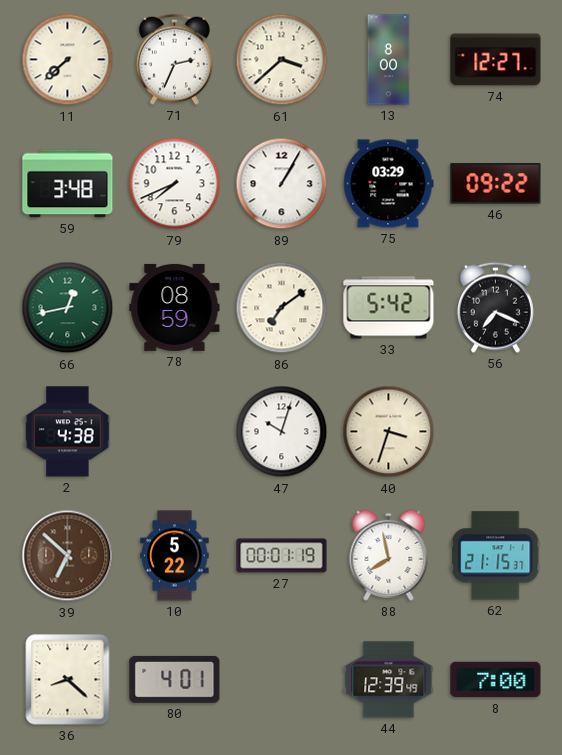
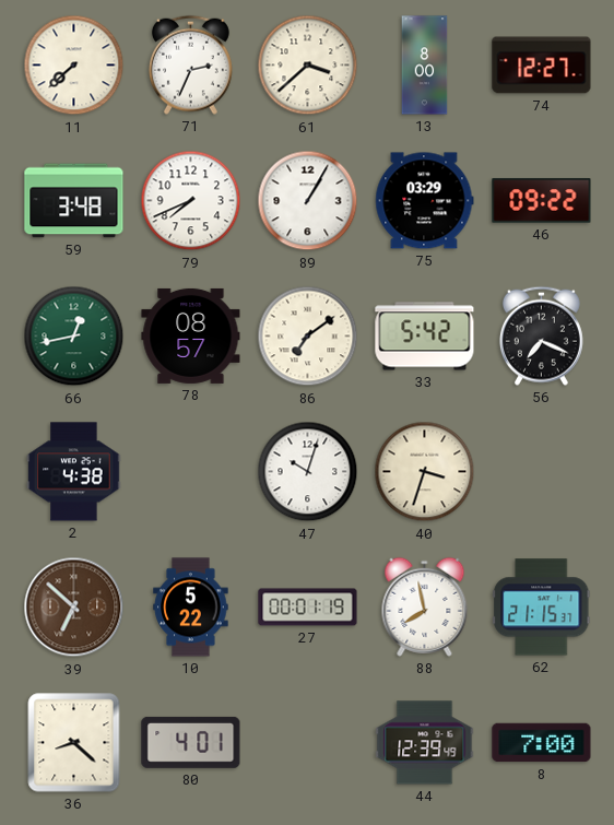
78: 08:59 -> 08:57 (191, 335)
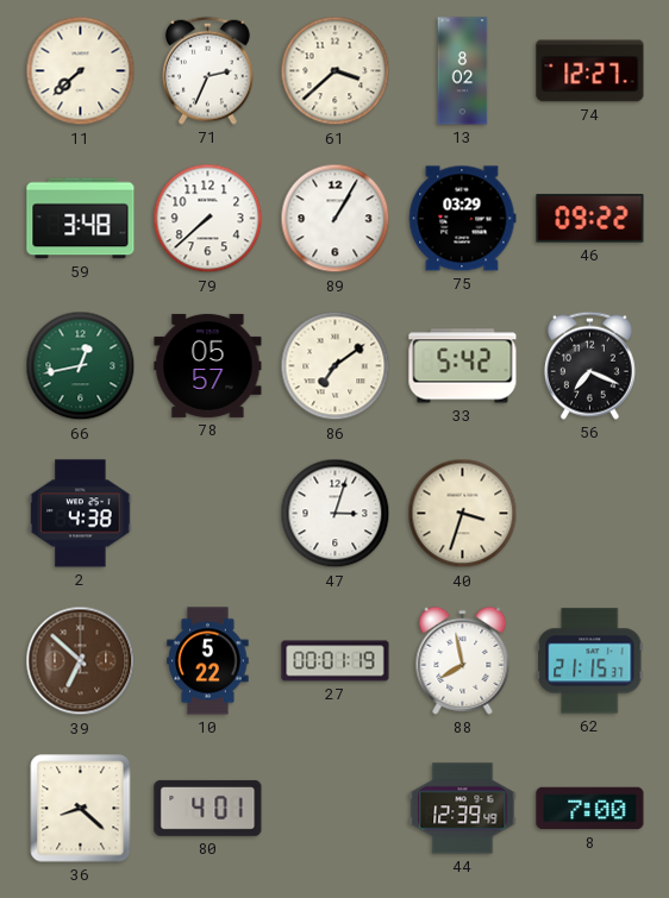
13: 8:00 -> 8:02 (463, 71)
79: 7:41 -> 7:38 (208, 219)
78: 08:57 -> 05:57 (208, 365)
47: 10:03 -> 3:03 (336, 514)
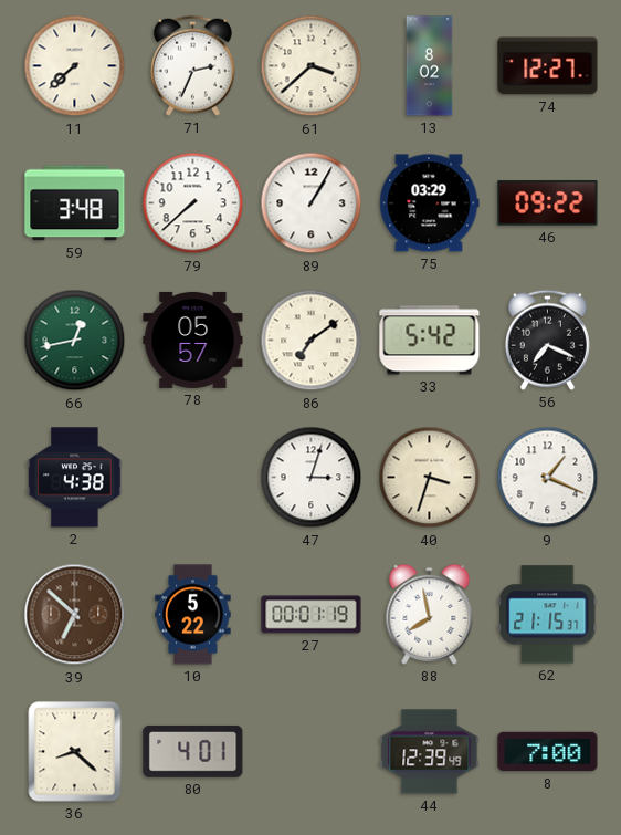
9: none -> 1:19 (548, 478)
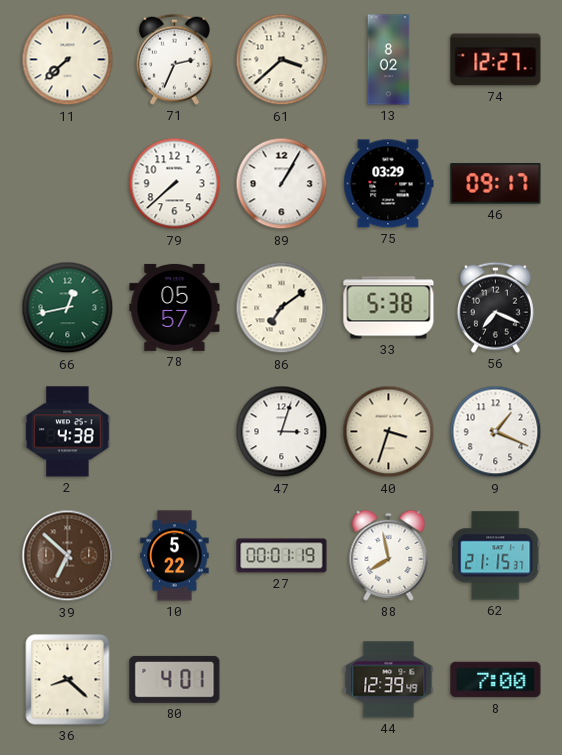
59: 3:48 -> none (75, 203)
46: 09:22 -> 09:17 (496, 184)
33: 5:42 -> 5:38 (389, 308)
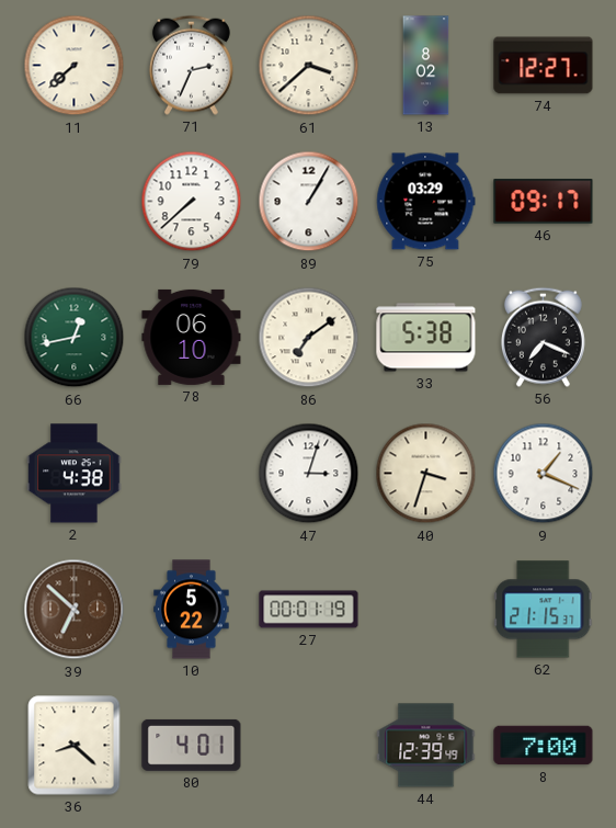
78: 05:57 -> 06:10 (192, 337)
88: 7:58 -> none (389, 555)
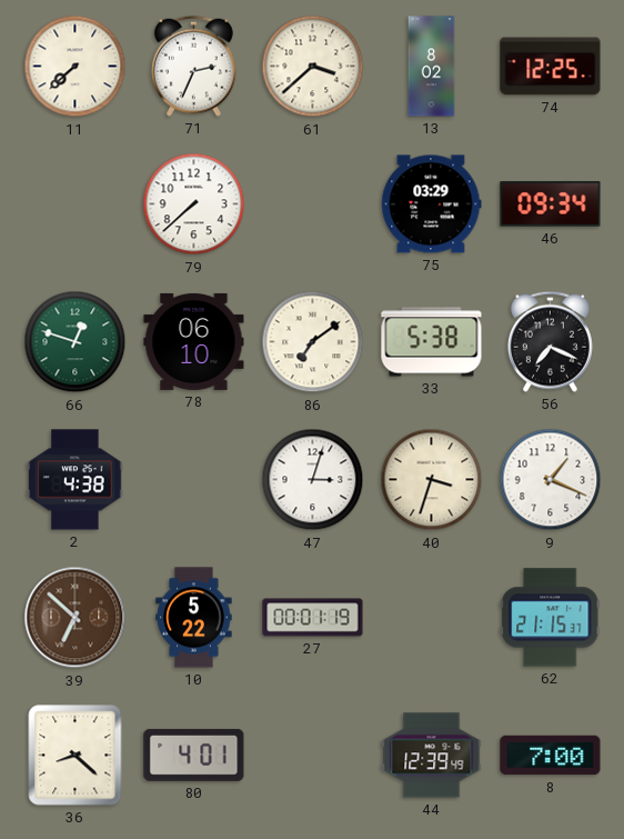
74: 12:27 -> 12:25 (551, 67)
89: 1:05 -> none (309, 202)
46: 09:17 -> 09:34 (551, 204)
66: 12:43 -> 12:48 (76, 342)
